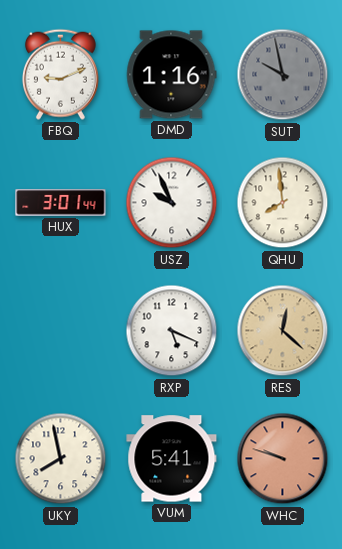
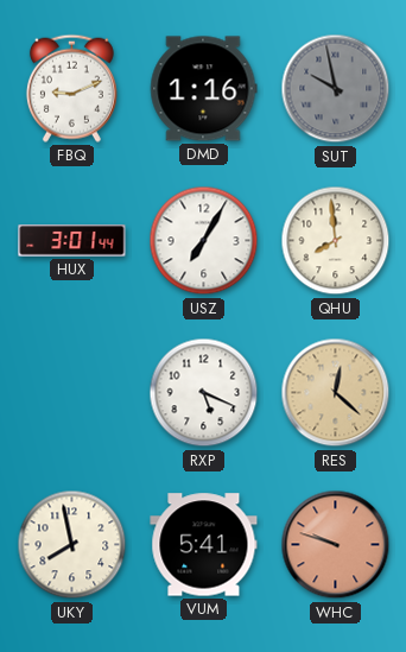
USZ: 9:56 -> 7:05 (204, 241)
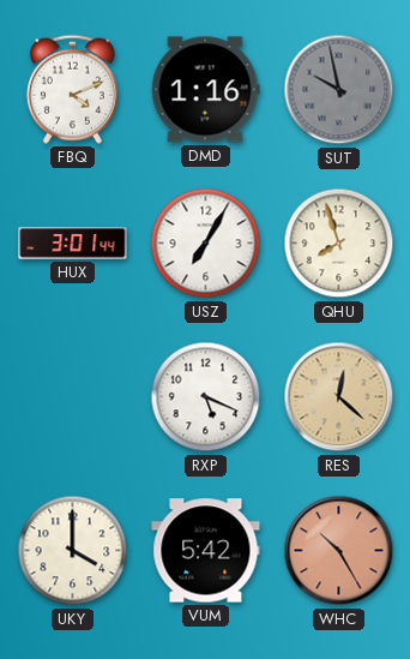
FBQ: 9:11 -> 4:11 (72, 89)
QHU: 7:59 -> 7:57 (339, 244)
UKY: 7:58 -> 4:00 (73, 551)
VUM: 5:41 -> 5:42 (206, 551)
WHC: 9:48 -> 10:25 (339, 551)
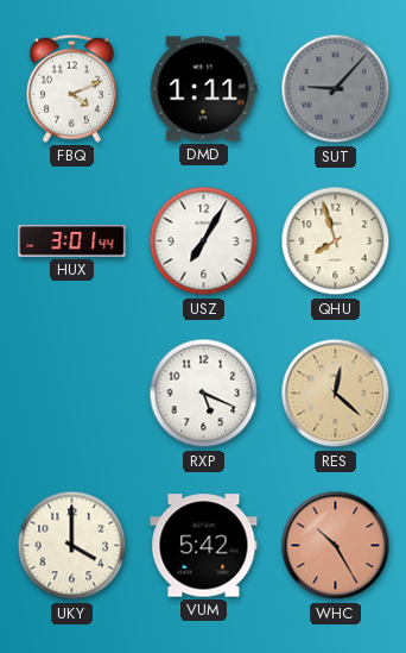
DMD: 1:16 -> 1:11 (203, 89)
SUT: 9:58 -> 9:07 (336, 89)
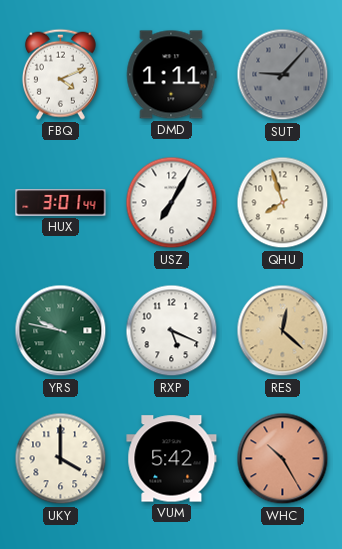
YRS: none -> 9:47 (61, 331)
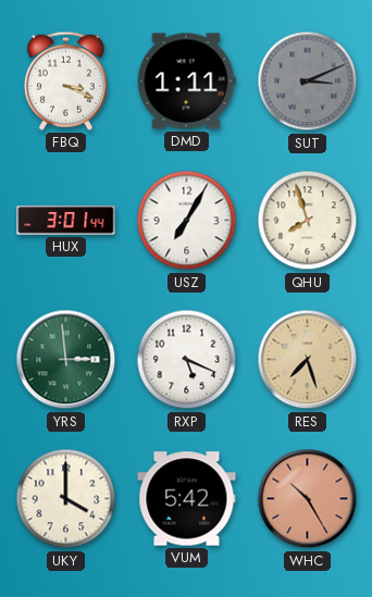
FBQ: 4:11 -> 3:19 (65, 80)
SUT: 9:07 -> 3:11 (308, 82)
YRS: 9:47 -> 2:59 (66, 360)
RES: 12:22 -> 7:27 (308, 360)
